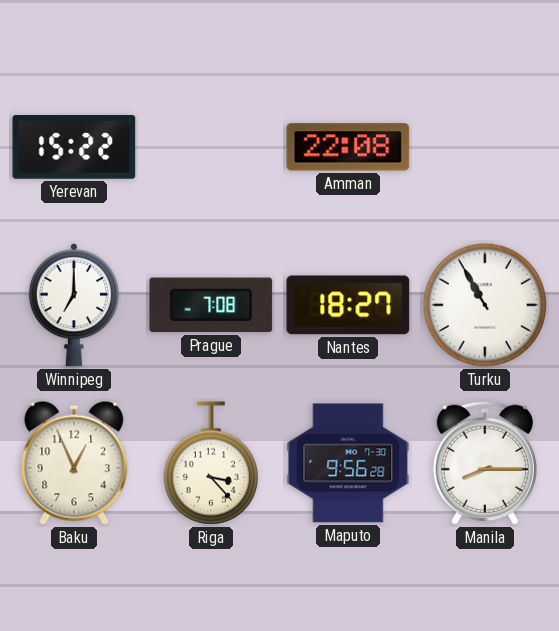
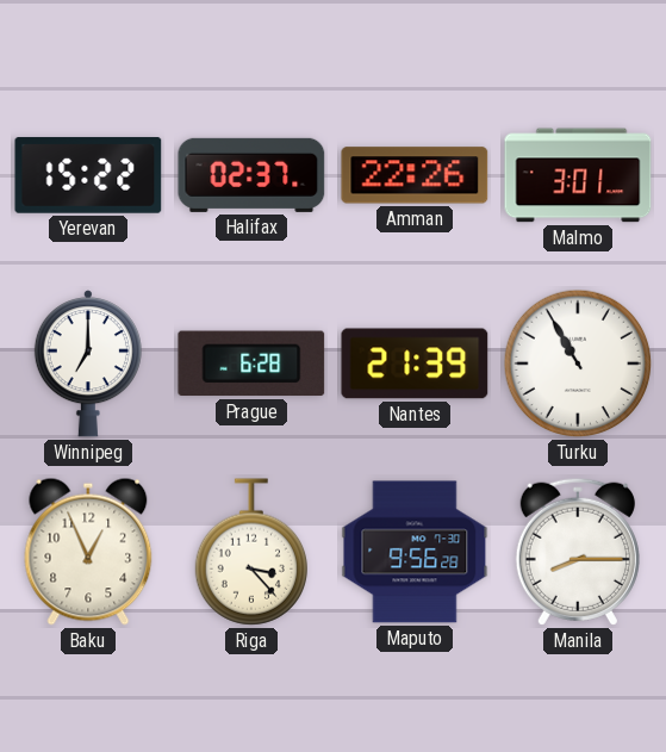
Halifax: none -> 02:37 (251, 175)
Amman: 22:08 -> 22:26 (415, 175)
Malmo: none -> 3:01 (578, 175)
Prague: 7:08 -> 6:28 (251, 363)
Nantes: 18:27 -> 21:39 (415, 363)
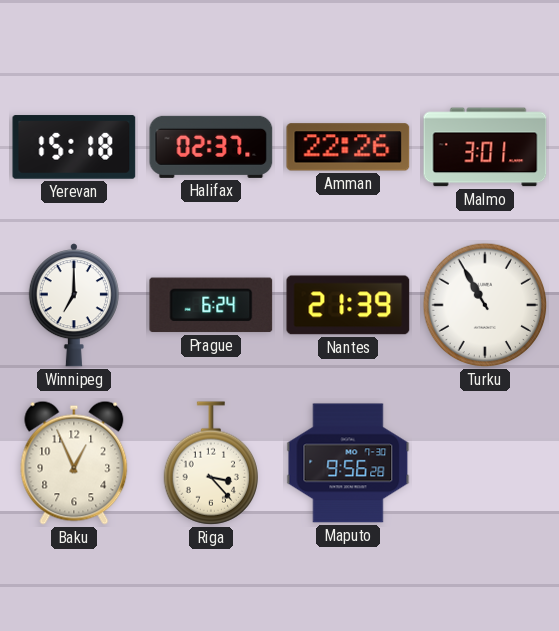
Yerevan: 15:22 -> 15:18 (74, 147)
Prague: 6:28 -> 6:24 (211, 305)
Manila: 8:15 -> none (578, 552)
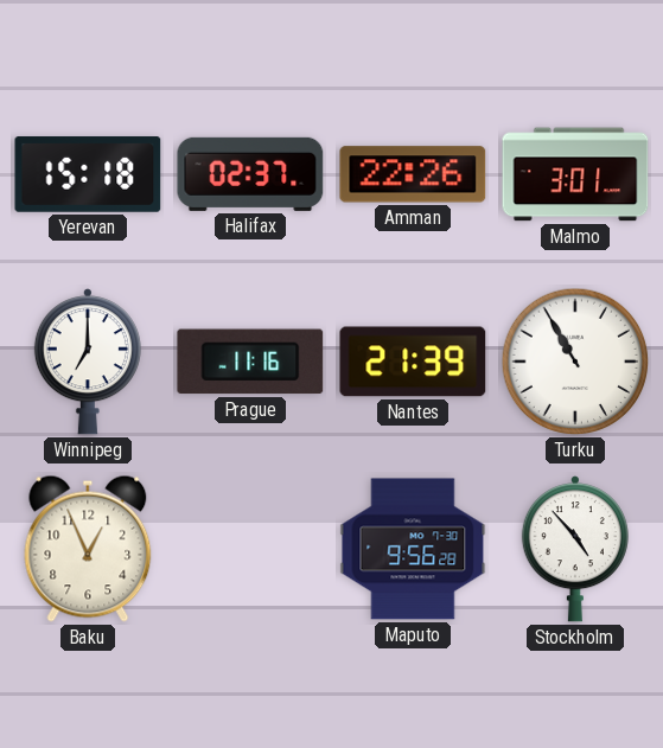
Prague: 6:24 -> 11:16 (250, 362)
Riga: 3:23 -> none (210, 463)
Stockholm: none -> 4:53 (575, 549)
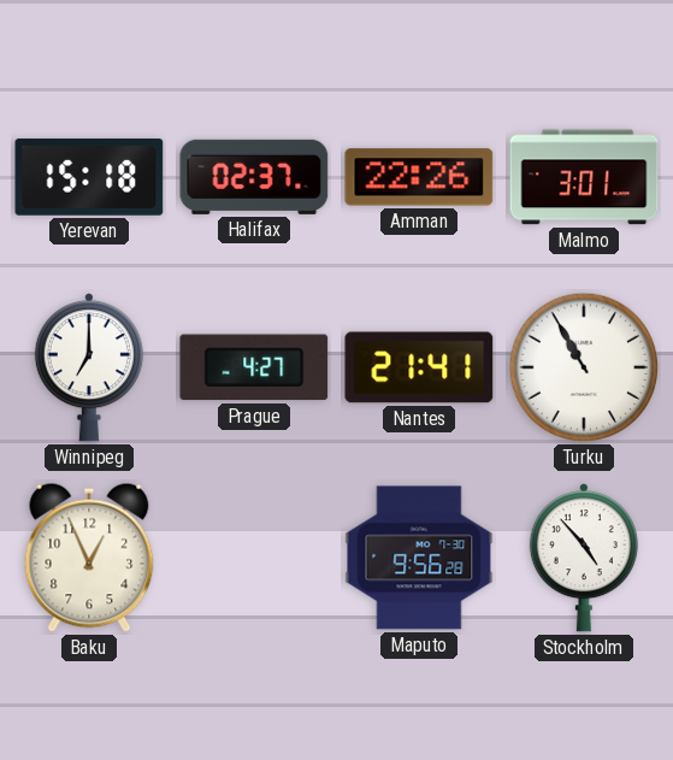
Prague: 11:16 -> 4:27 (254, 367)
Nantes: 21:39 -> 21:41 (419, 367)
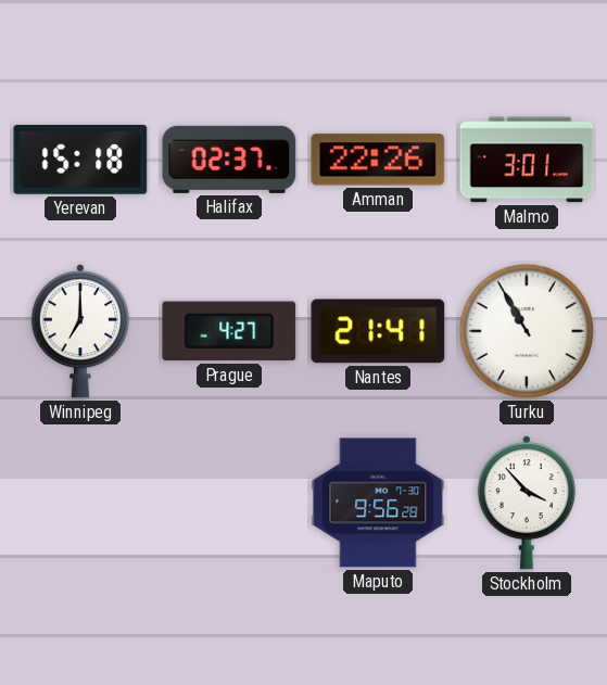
Baku: 12:56 -> none (89, 558)
Stockholm: 4:53 -> 3:53 (527, 503)
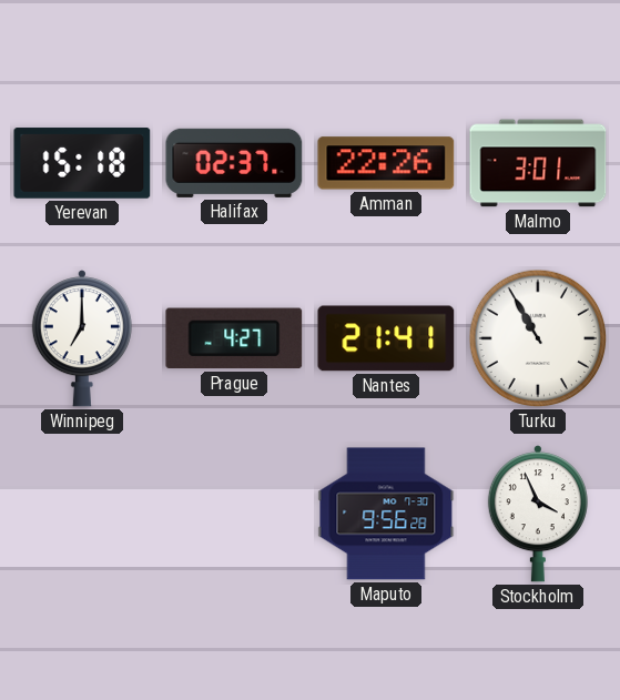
Stockholm: 3:53 -> 3:56 (538, 514)
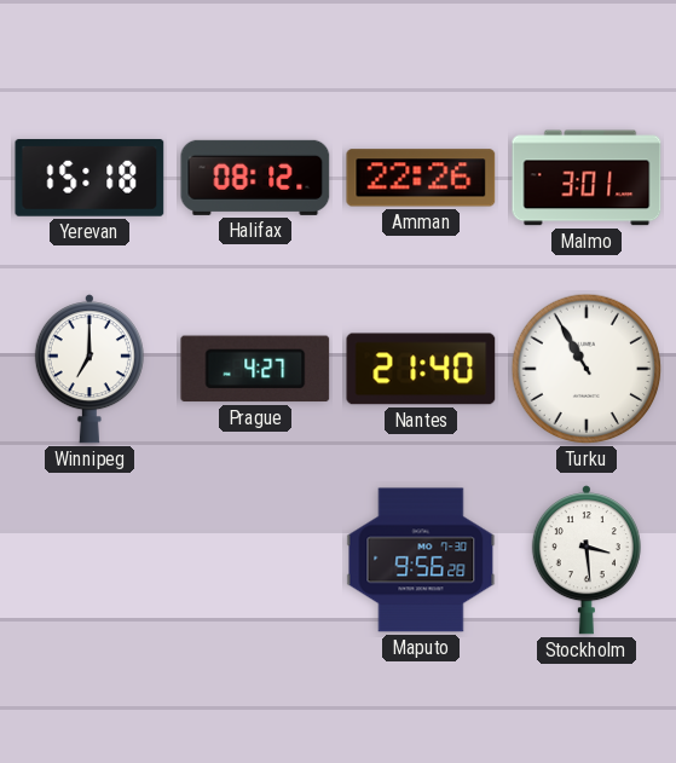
Halifax: 02:37 -> 08:12 (255, 178)
Nantes: 21:41 -> 21:40 (421, 369)
Stockholm: 3:56 -> 3:29 (587, 560)
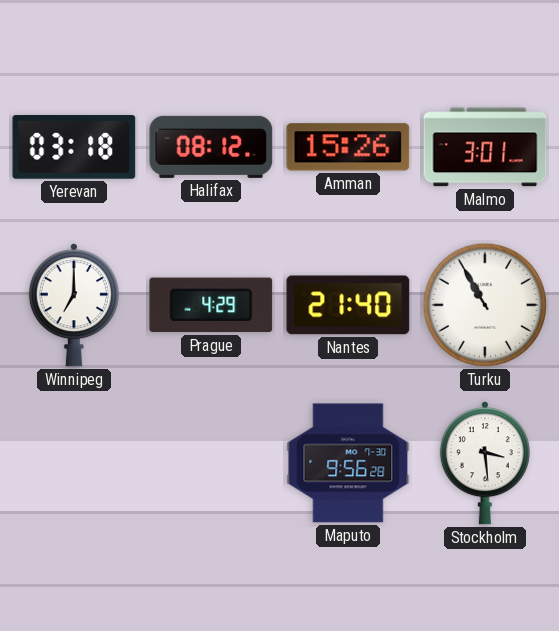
Yerevan: 15:18 -> 03:18 (74, 147)
Amman: 22:26 -> 15:26 (348, 147)
Prague: 4:27 -> 4:29 (211, 305)
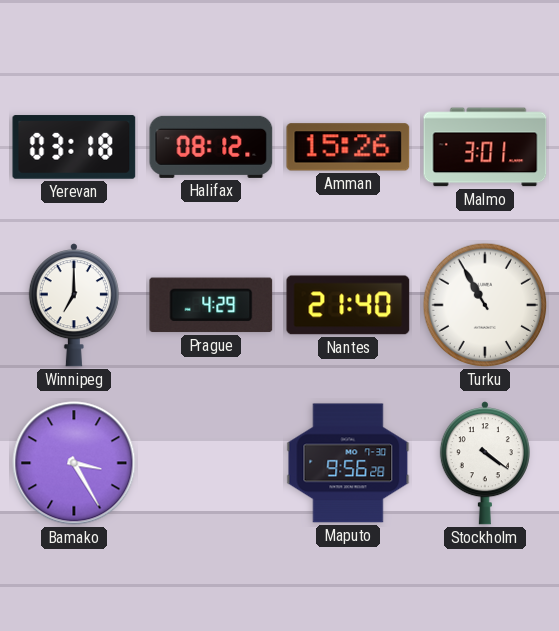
Bamako: none -> 3:25 (74, 463)
Stockholm: 3:29 -> 4:21 (485, 463)
